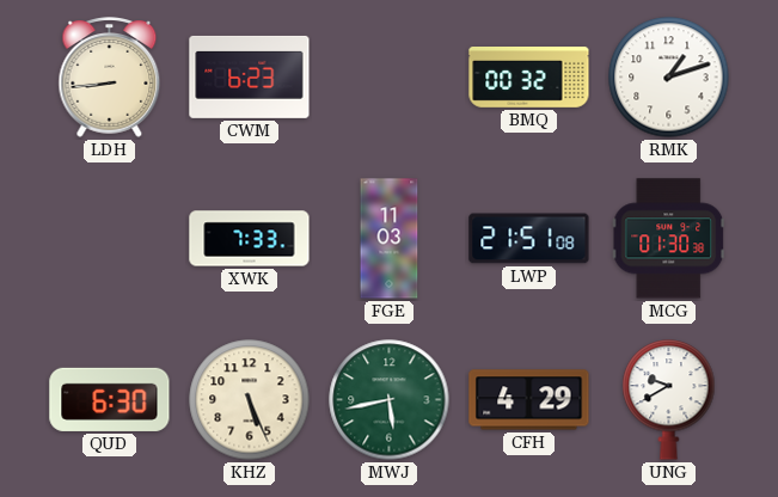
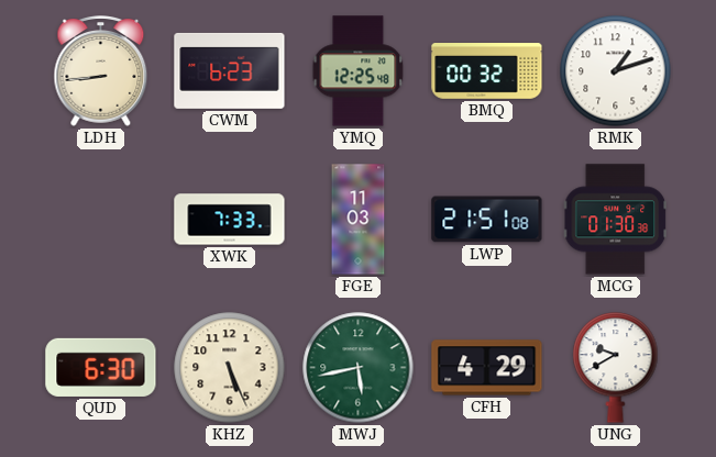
YMQ: none -> 12:25 (359, 71)
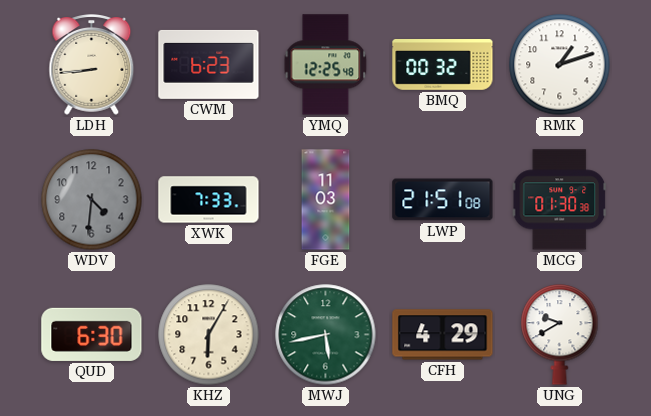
WDV: none -> 4:31 (92, 200)
KHZ: 5:26 -> 6:05 (209, 335)
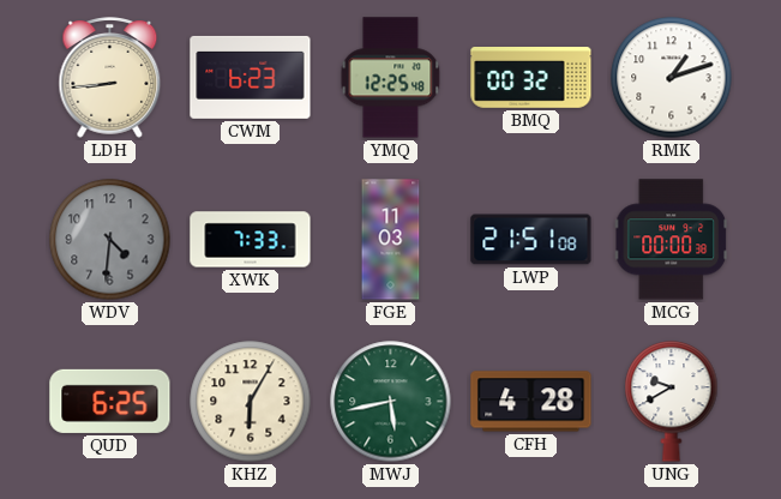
MCG: 01:30 -> 00:00 (671, 240)
QUD: 6:30 -> 6:25 (110, 401)
CFH: 4:29 -> 4:28 (531, 402)
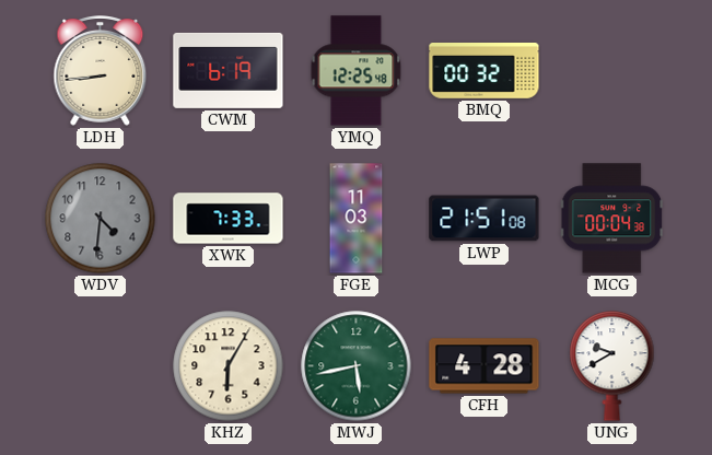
CWM: 6:23 -> 6:19 (229, 70)
RMK: 1:12 -> none (672, 78)
MCG: 00:00 -> 00:04 (611, 219)
QUD: 6:25 -> none (110, 401)
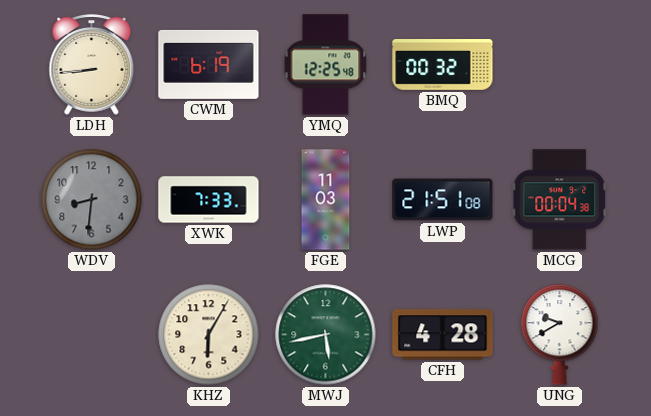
WDV: 4:31 -> 8:31 (92, 200)
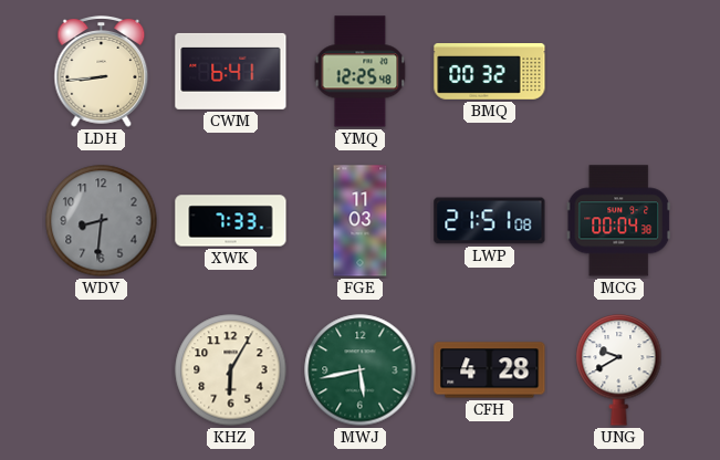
CWM: 6:19 -> 6:41 (231, 71)
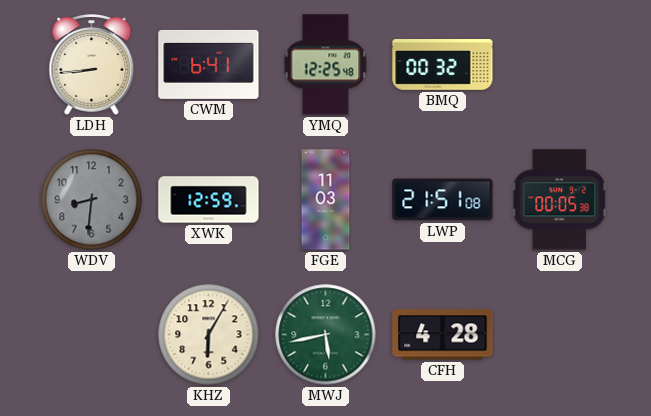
XWK: 7:33 -> 12:59 (209, 200)
MCG: 00:04 -> 00:05 (559, 200)
UNG: 9:40 -> none (619, 370)
